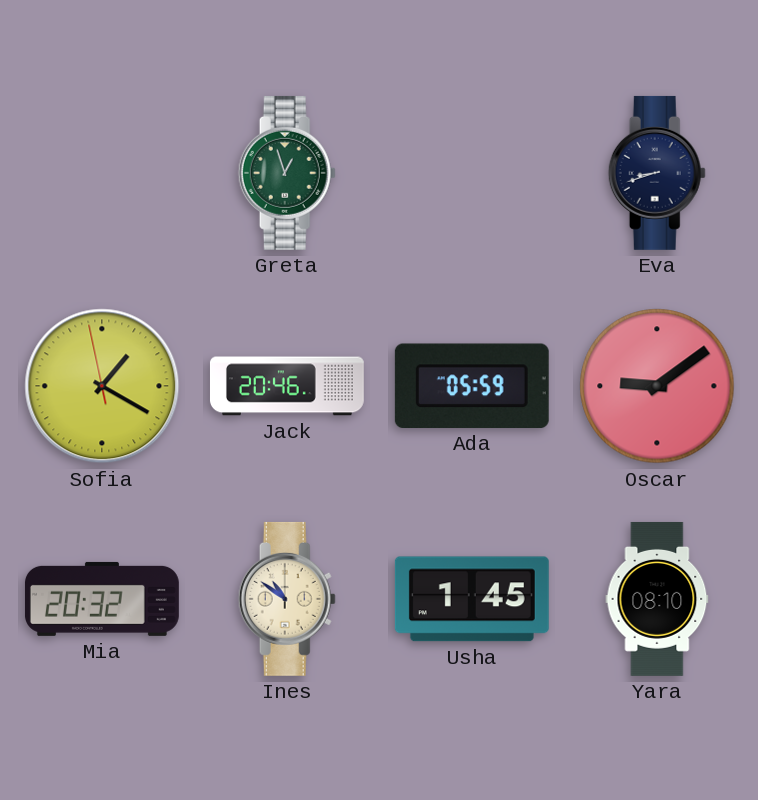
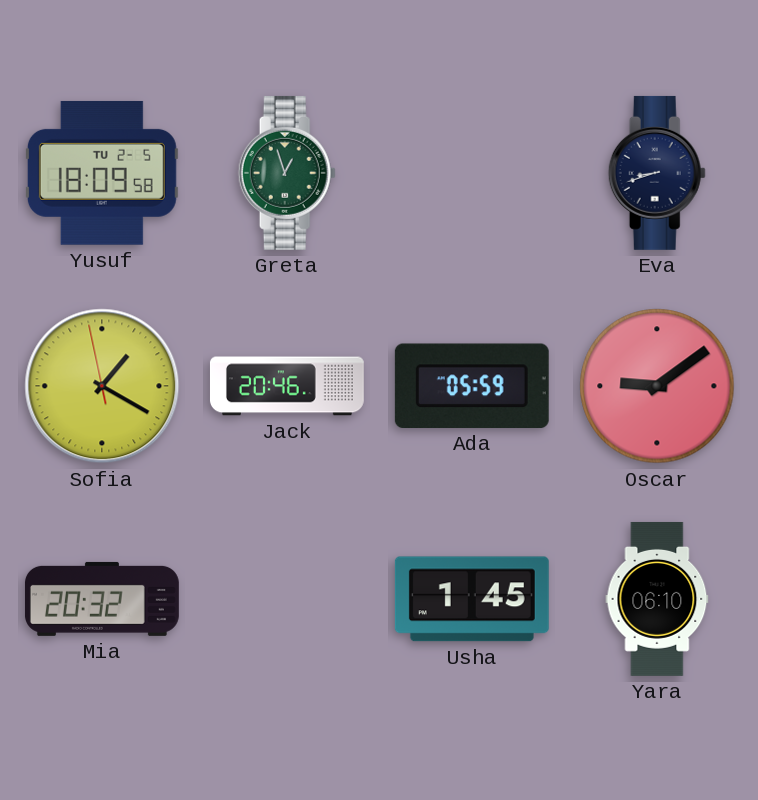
Yusuf: none -> 18:09 (102, 173)
Ines: 10:51 -> none (287, 599)
Yara: 08:10 -> 06:10 (657, 599)
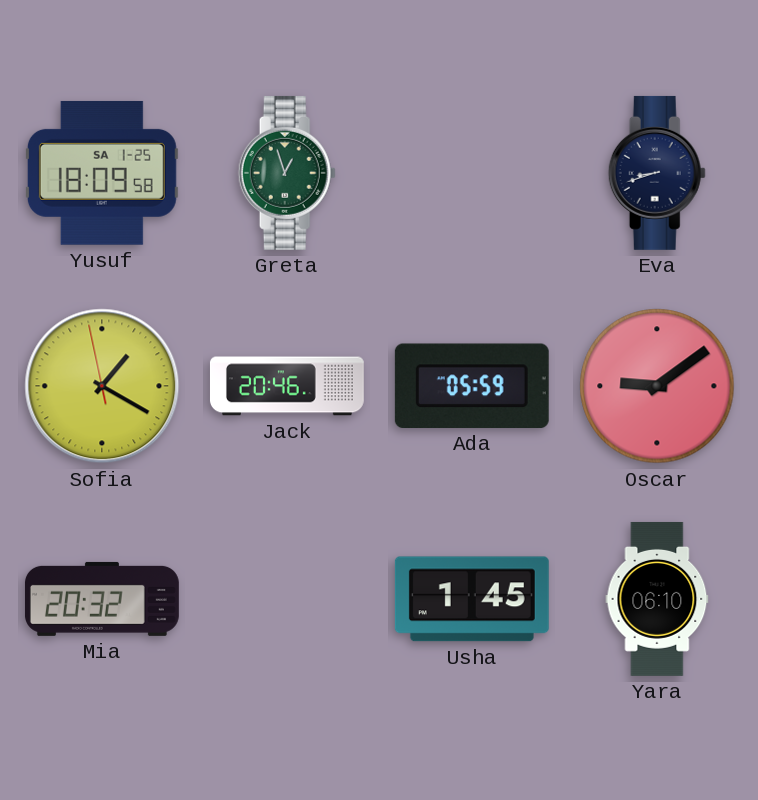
Yusuf date: TU 2-5 -> SA 1-25 (102, 173)
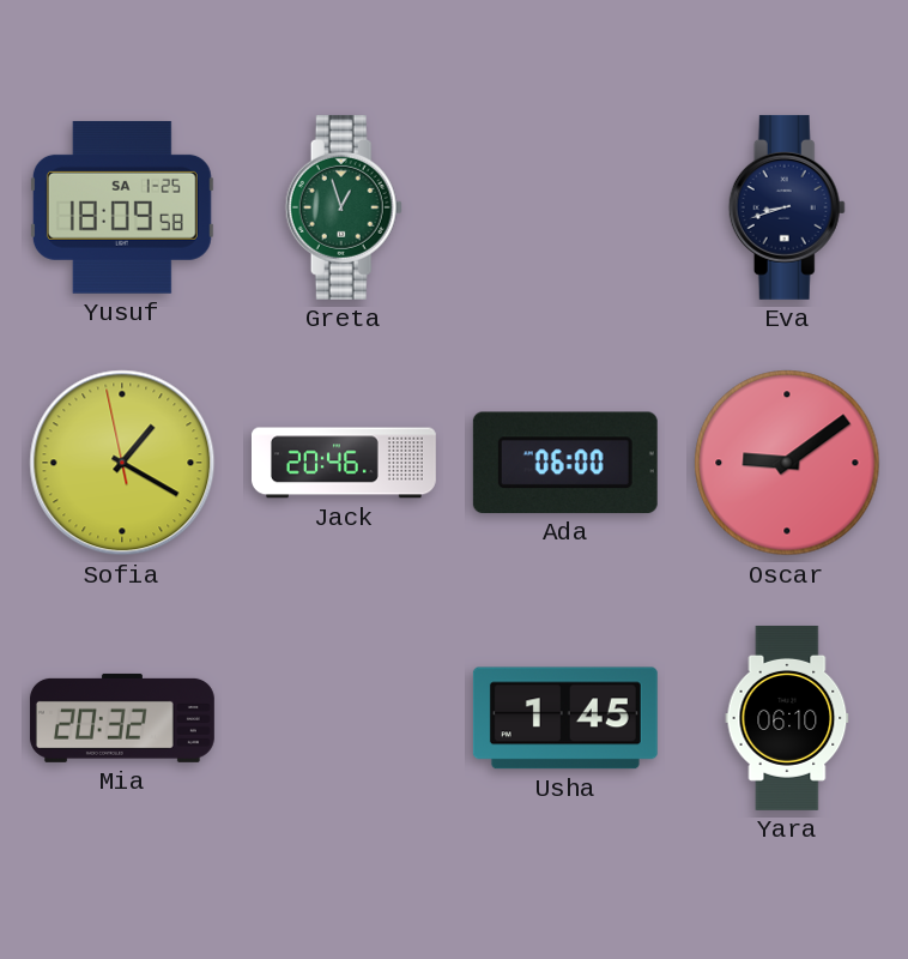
Ada: 05:59 -> 06:00 (565, 463)
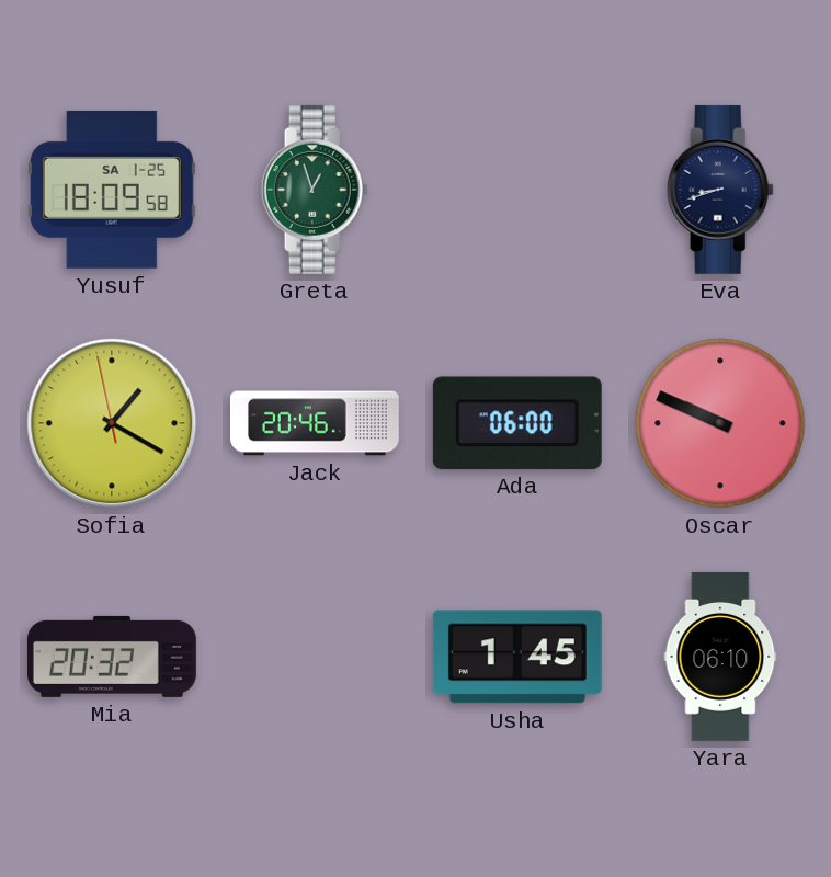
Oscar: 9:09 -> 9:49 (720, 423)
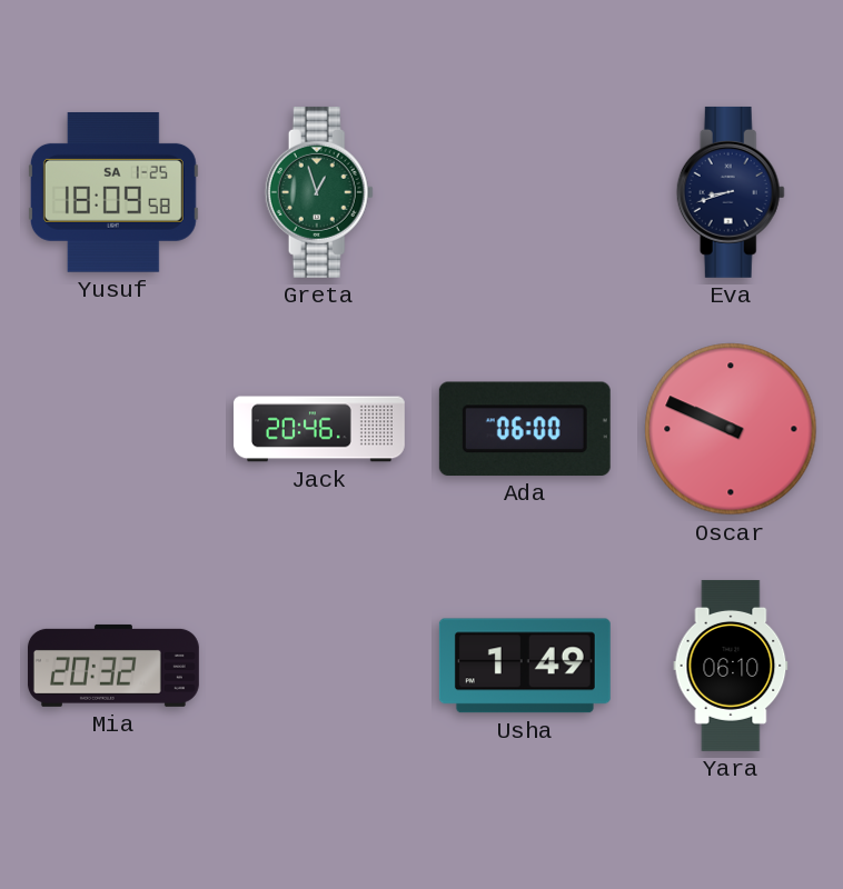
Sofia: 1:19 -> none (112, 423)
Usha: 1:45 -> 1:49 (525, 666)
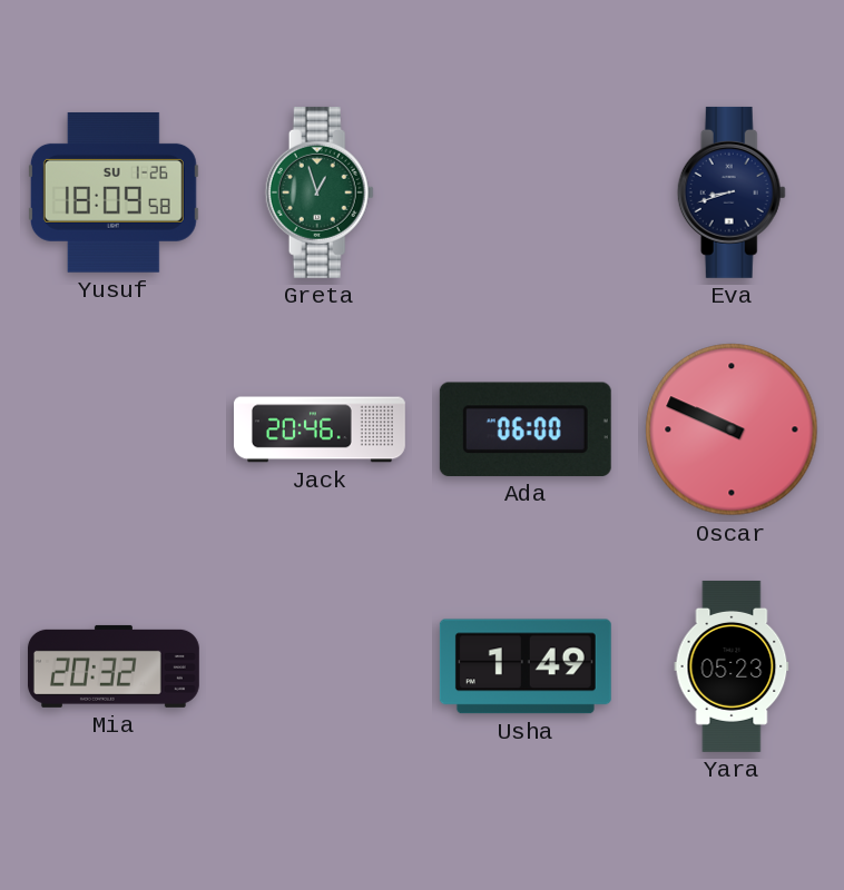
Yusuf date: SA 1-25 -> SU 1-26 (114, 192)
Yara: 06:10 -> 05:23 (732, 666)
